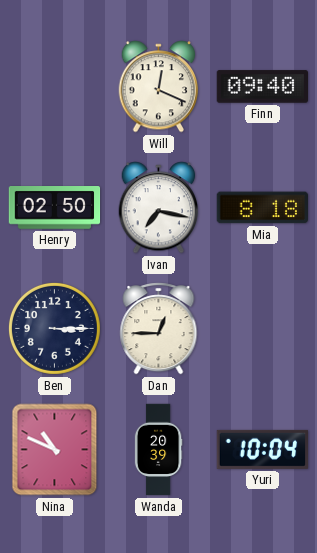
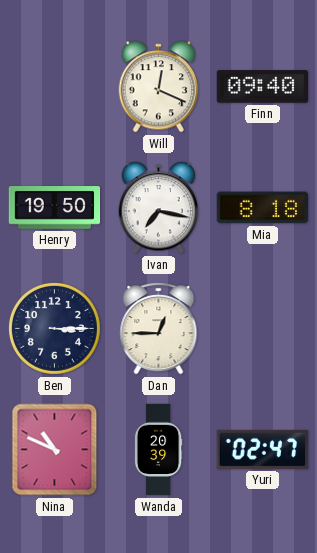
Henry: 02:50 -> 19:50 (55, 208)
Yuri: 10:04 -> 02:47 (262, 449)
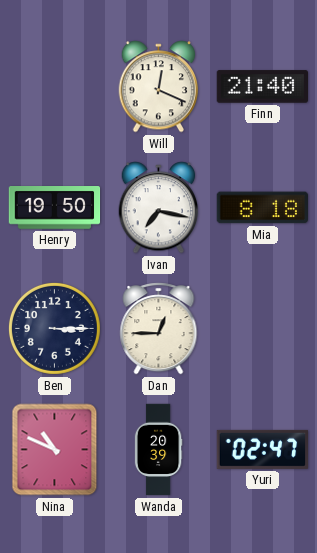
Finn: 09:40 -> 21:40 (262, 87)
